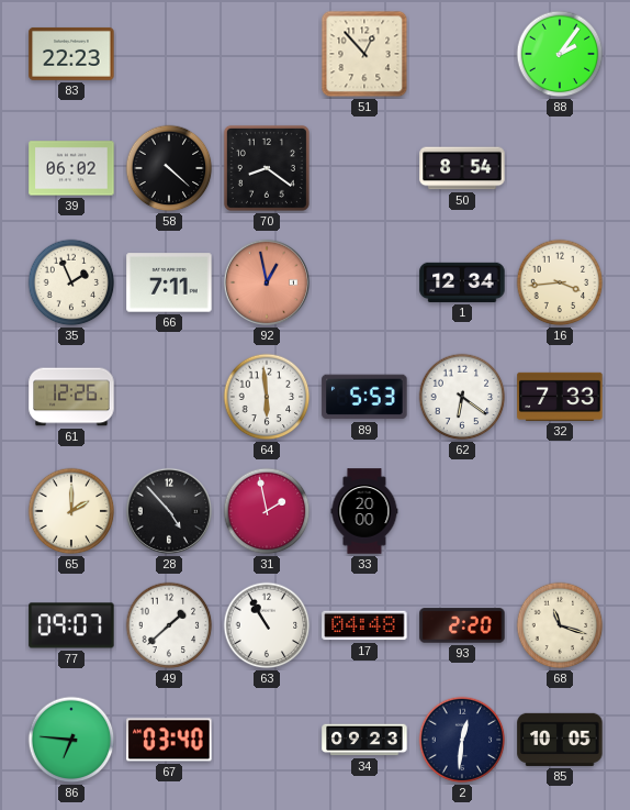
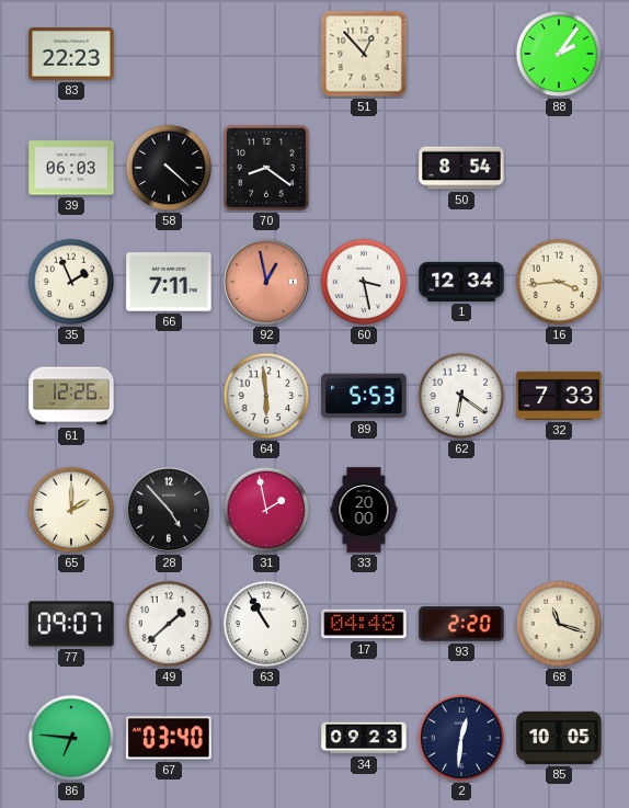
39: 06:02 -> 06:03 (71, 168)
60: none -> 3:28 (364, 282)
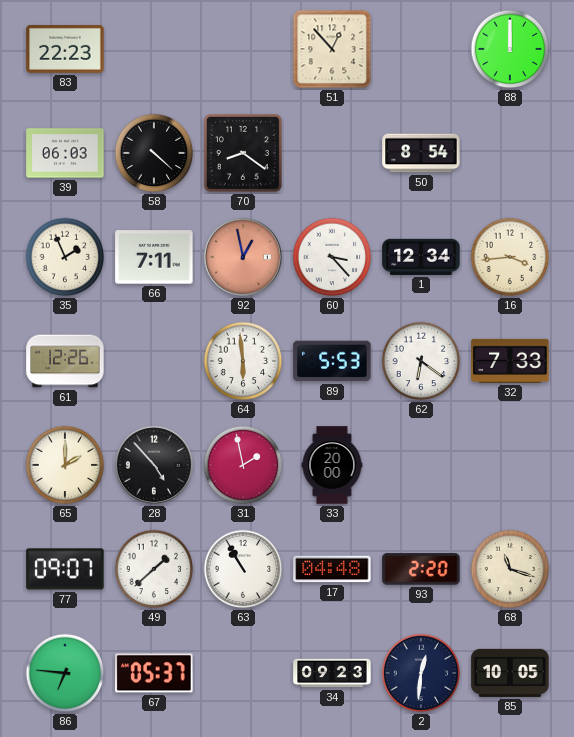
88: 2:06 -> 12:00 (510, 49)
60: 3:28 -> 3:23 (332, 257)
67: 03:40 -> 05:37 (154, 673)
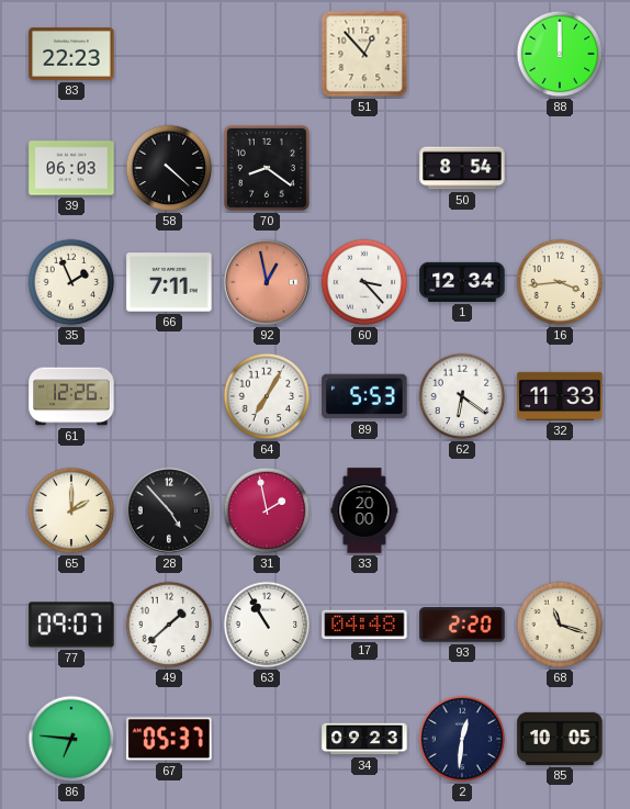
64: 5:59 -> 7:05 (267, 396)
32: 7:33 -> 11:33 (560, 396)
